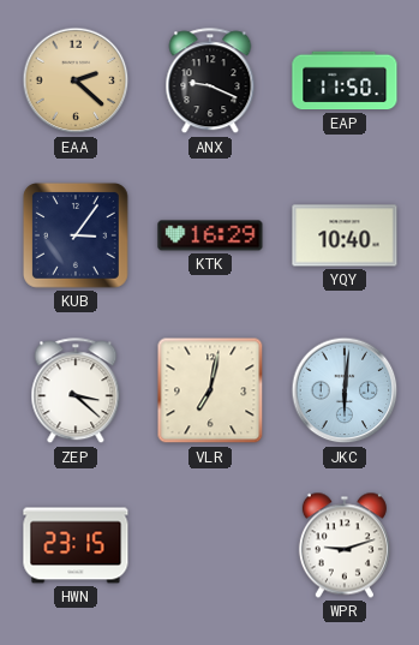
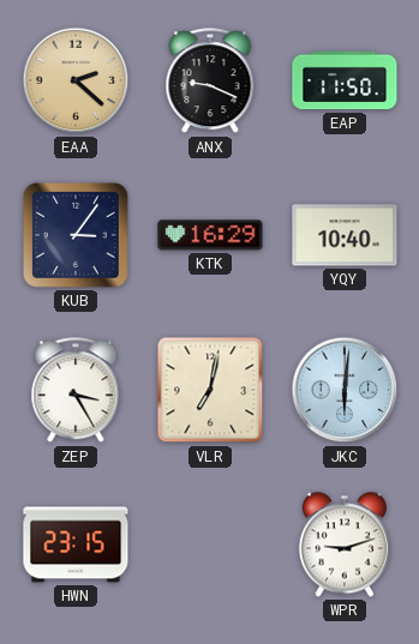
ZEP: 3:22 -> 3:25 (76, 391)
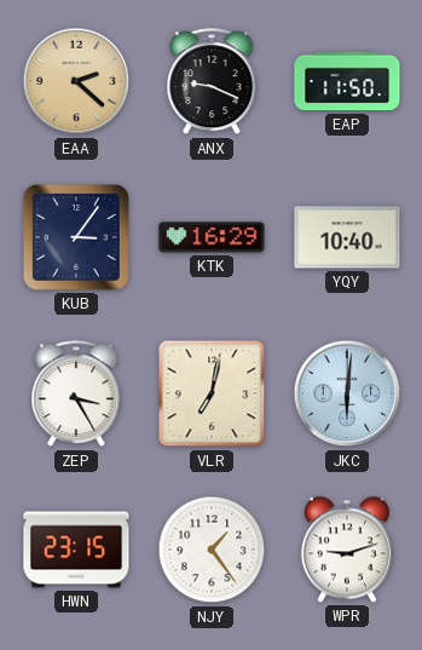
NJY: none -> 1:24 (212, 550)
